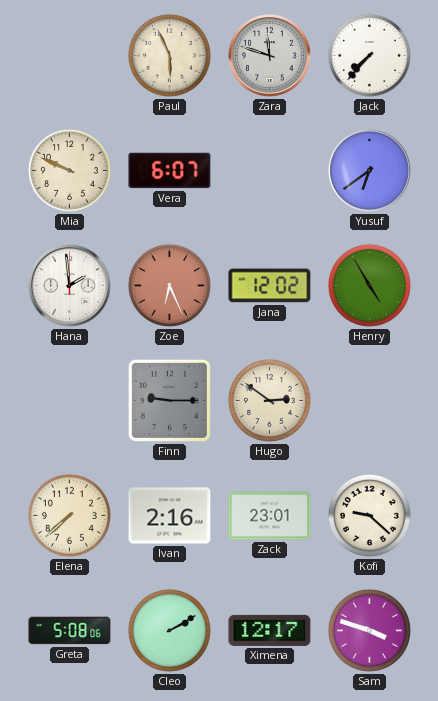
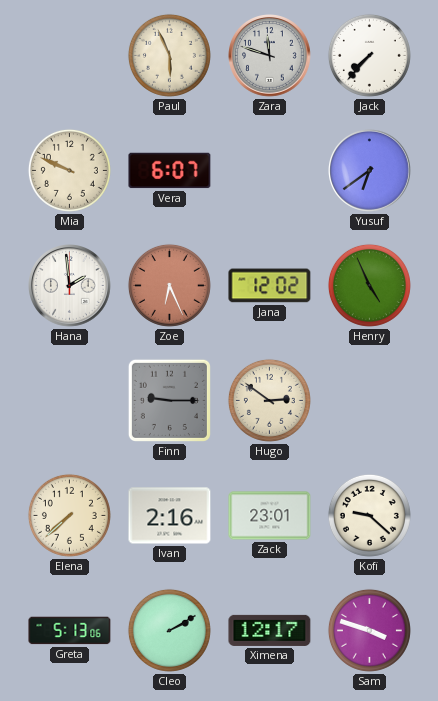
Henry: 4:55 -> 4:56 (369, 285)
Greta: 5:08 -> 5:13 (70, 631)
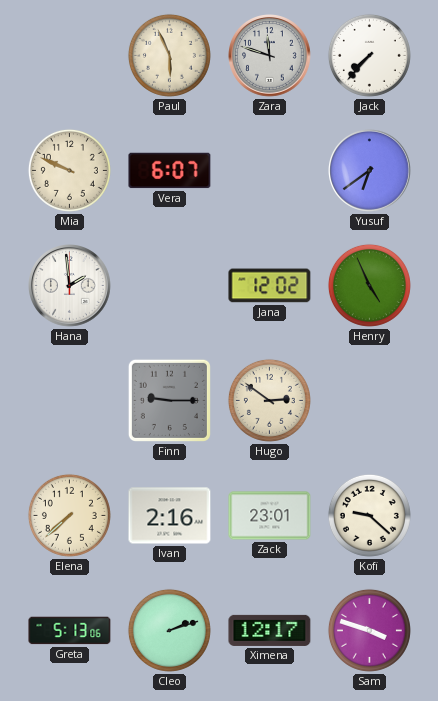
Zoe: 6:26 -> none (169, 285)
Cleo: 2:10 -> 2:12 (169, 630)
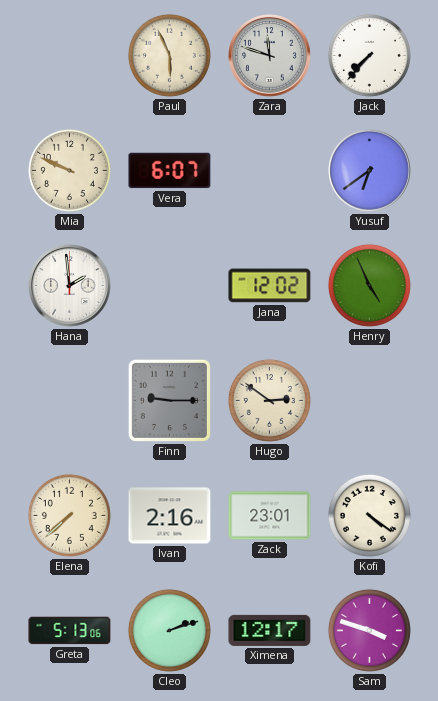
Kofi: 9:22 -> 4:21 (369, 515)
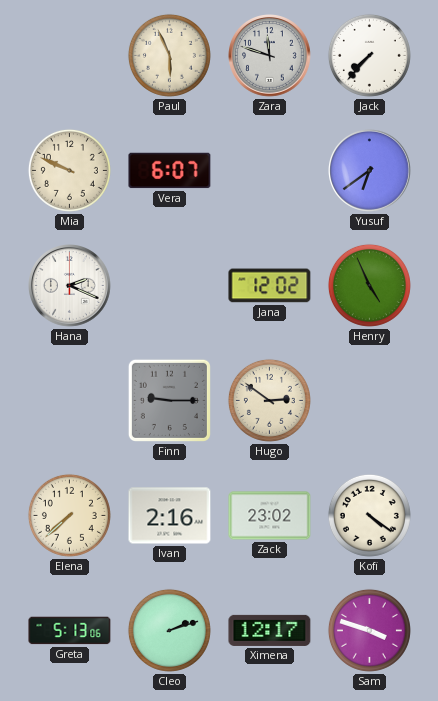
Hana: 1:59 -> 2:19 (70, 286)
Zack: 23:01 -> 23:02 (270, 516)
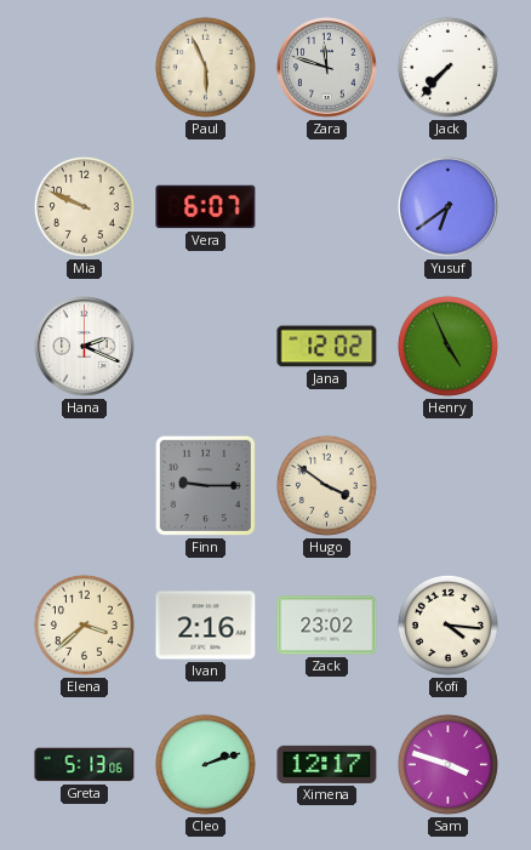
Hugo: 2:51 -> 3:51 (326, 485)
Elena: 7:38 -> 3:38 (84, 624)
Kofi: 4:21 -> 4:16 (447, 624)
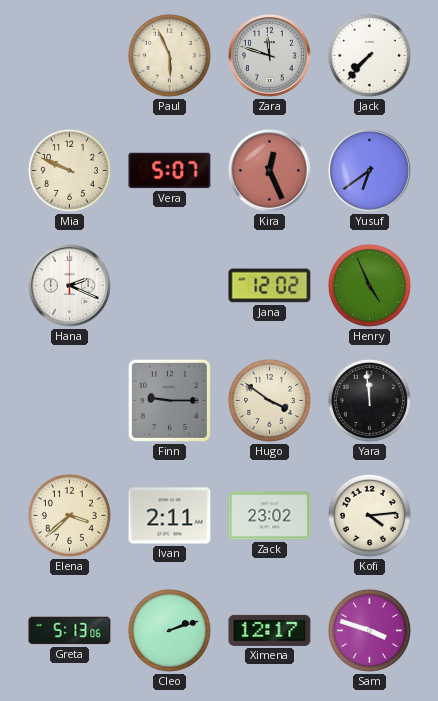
Vera: 6:07 -> 5:07 (170, 171)
Kira: none -> 12:26 (270, 171)
Yara: none -> 11:59 (369, 400)
Ivan: 2:16 -> 2:11 (170, 516)
Kofi: 4:16 -> 4:14 (369, 515)
